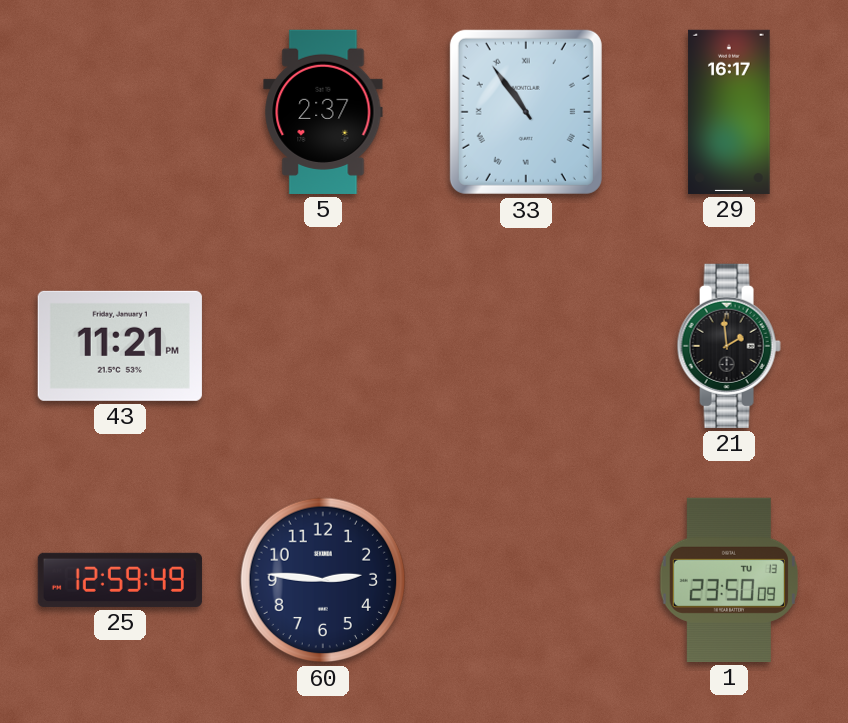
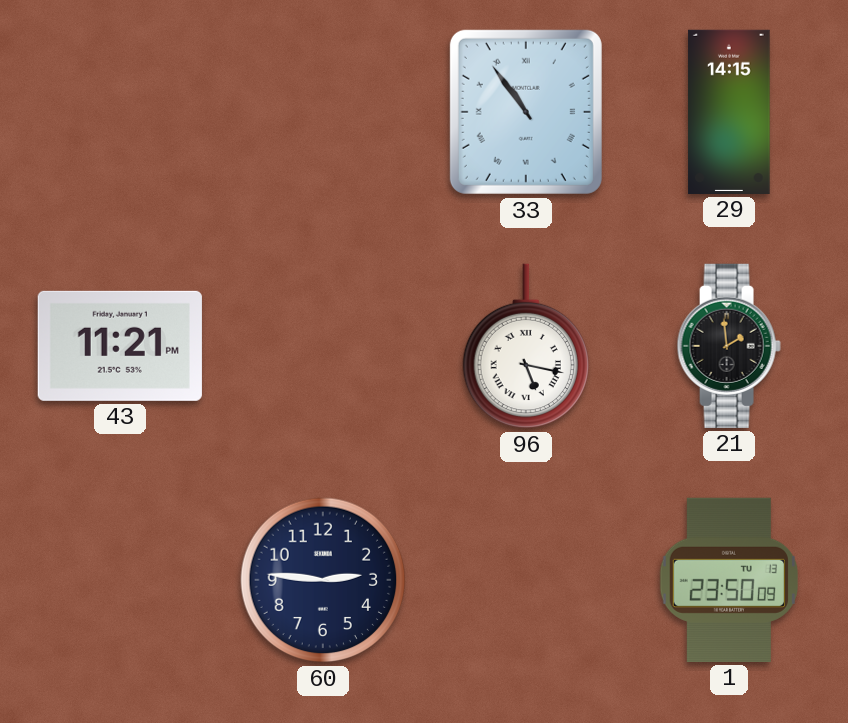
5: 2:37 -> none (323, 112)
29: 16:17 -> 14:15 (729, 112)
96: none -> 5:17 (525, 346)
25: 12:59 -> none (120, 580)
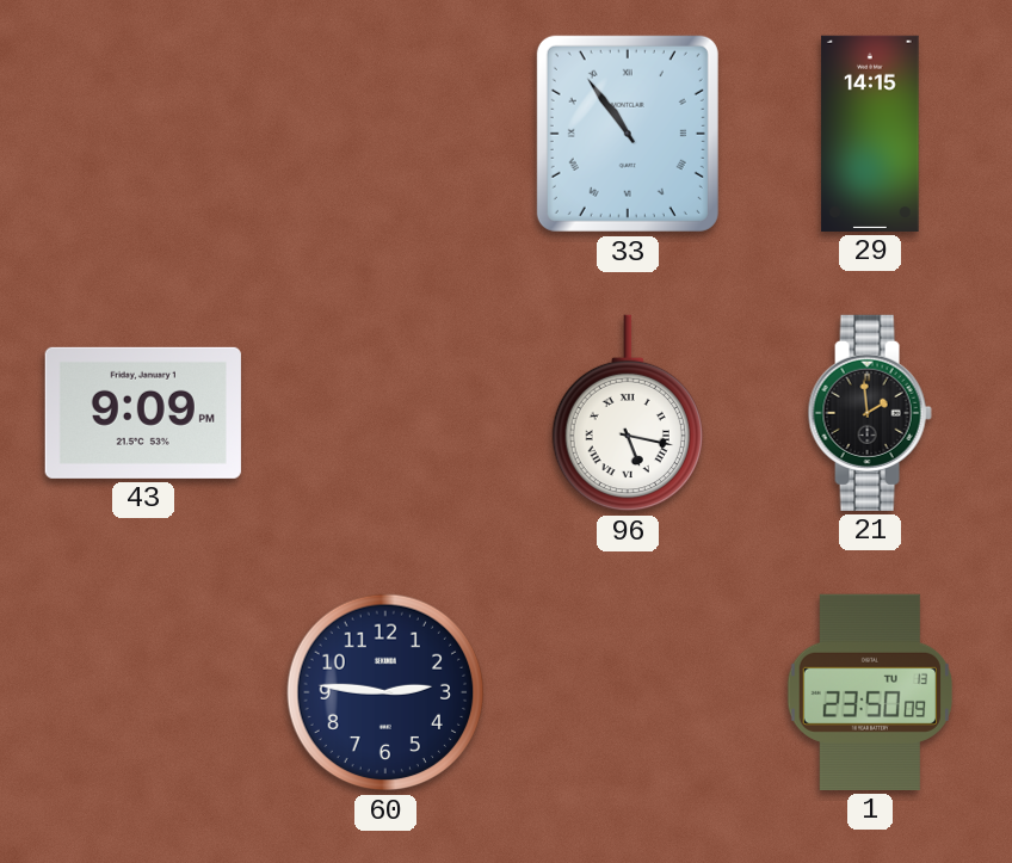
43: 11:21 -> 9:09 (143, 413)
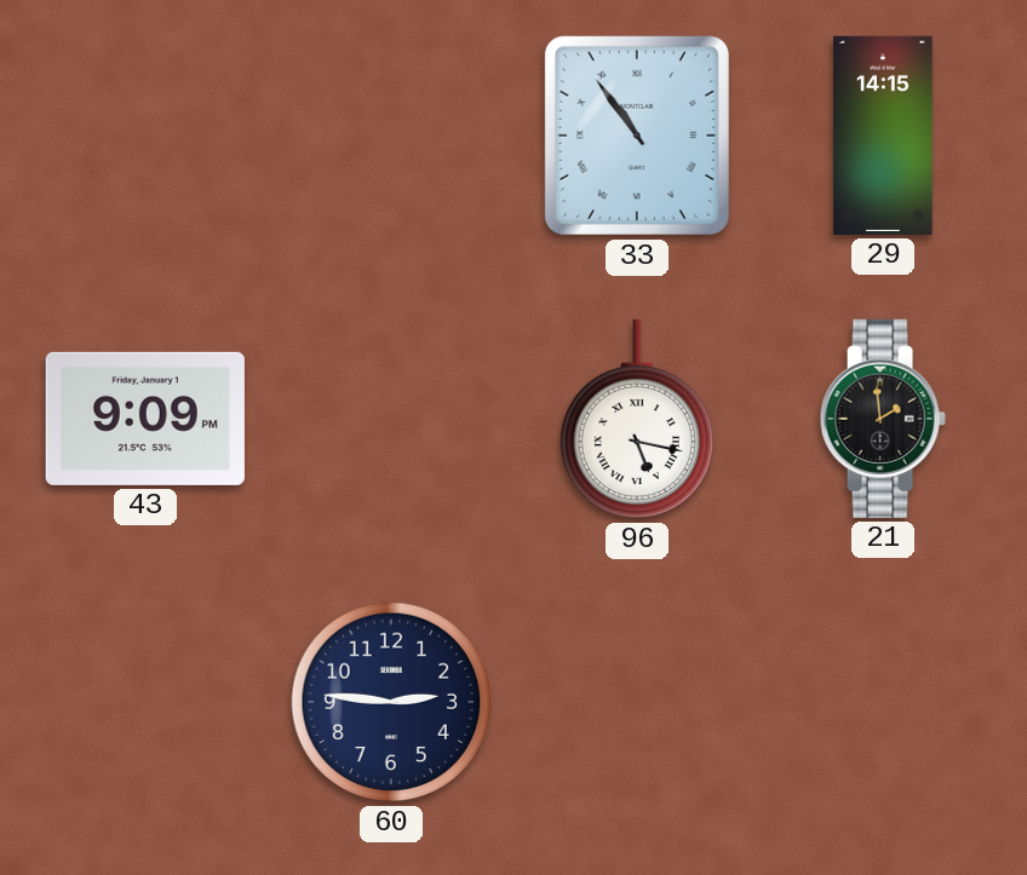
1: 23:50 -> none (870, 692)
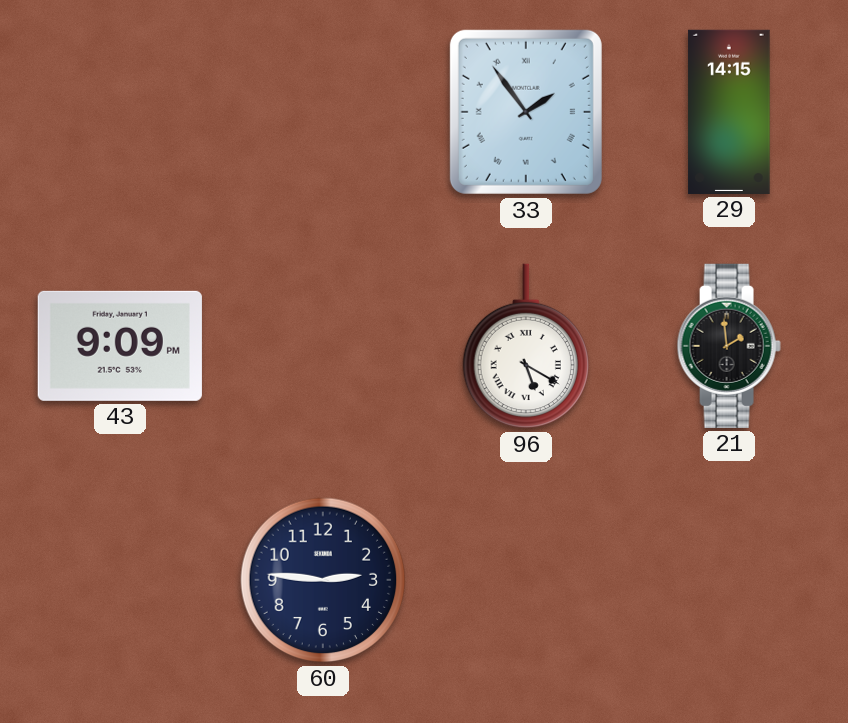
33: 10:54 -> 1:54 (526, 112)
96: 5:17 -> 5:20 (525, 346)
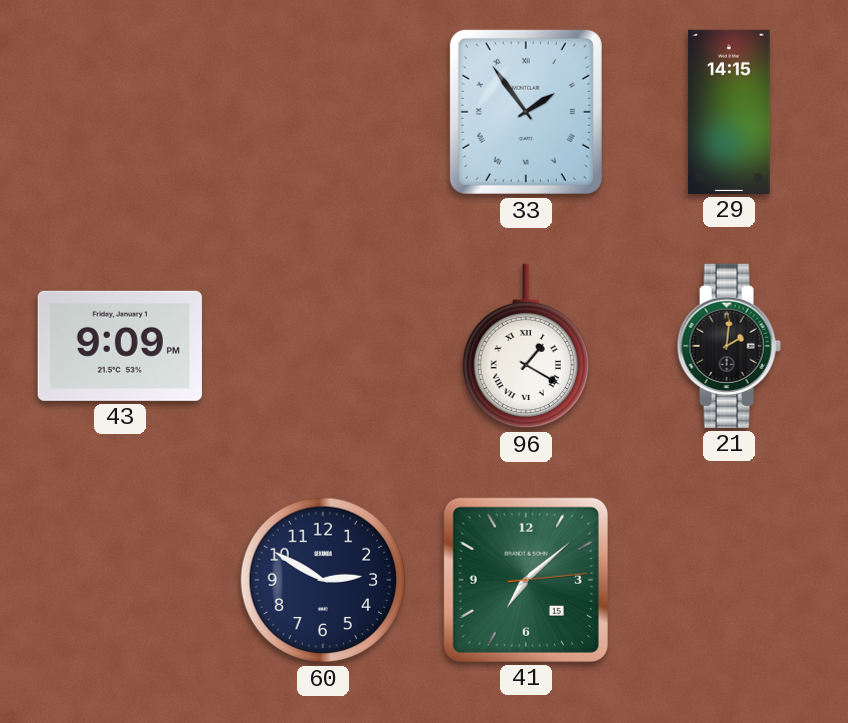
96: 5:20 -> 1:20 (525, 346)
21: 1:59 -> 2:01 (729, 346)
60: 2:46 -> 2:50 (323, 580)
41: none -> 7:08 (526, 580)
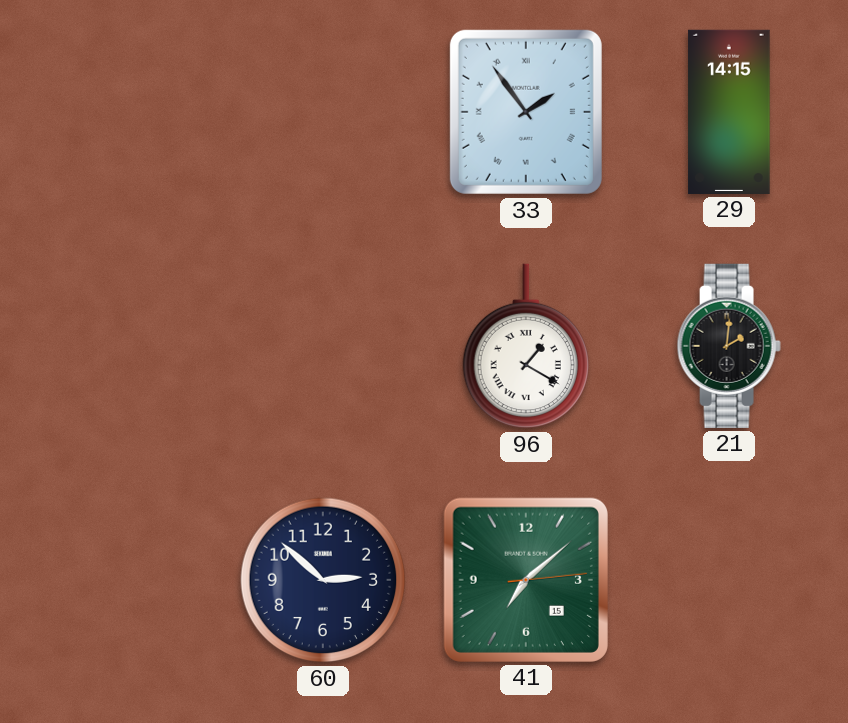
43: 9:09 -> none (120, 346)
60: 2:50 -> 2:52 (323, 580)
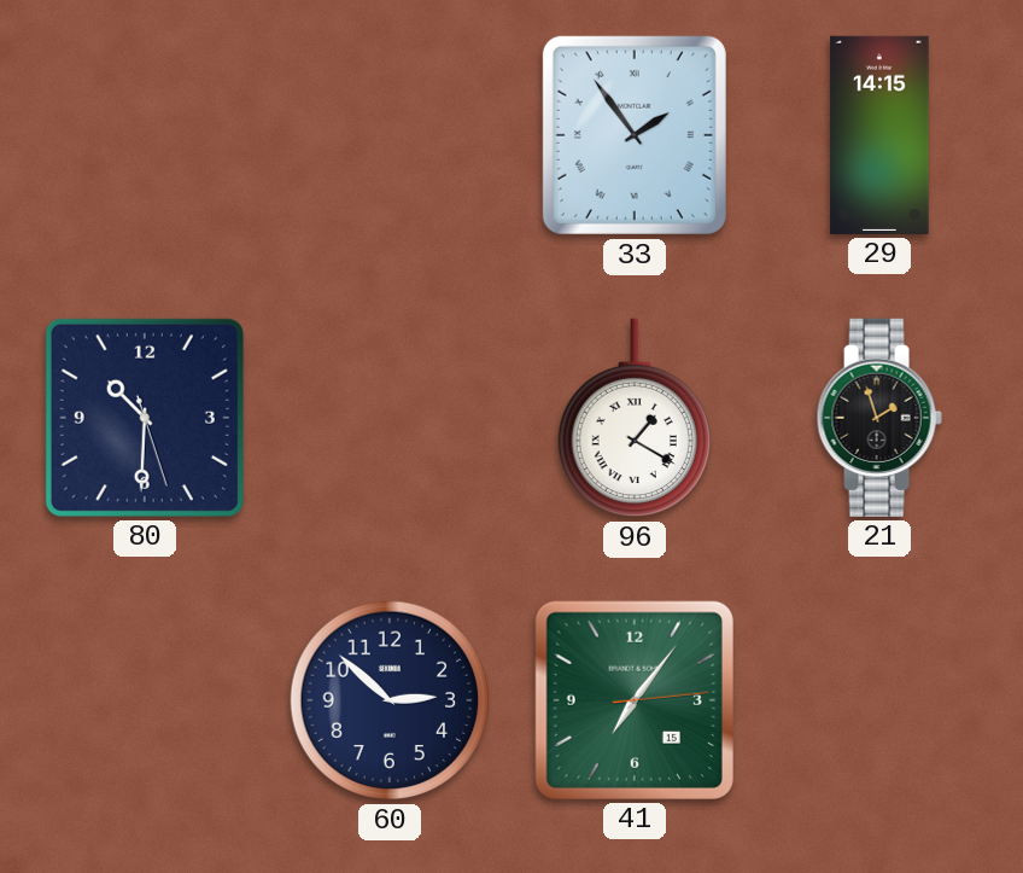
80: none -> 10:30 (145, 418)
21: 2:01 -> 1:57 (879, 418)
41: 7:08 -> 7:06 (635, 700)
